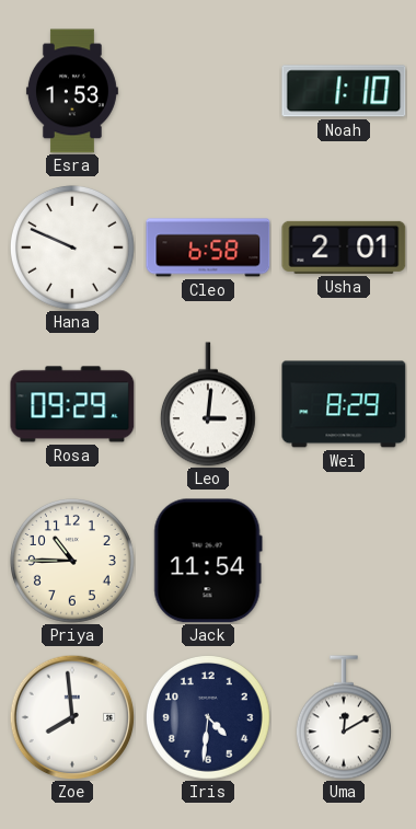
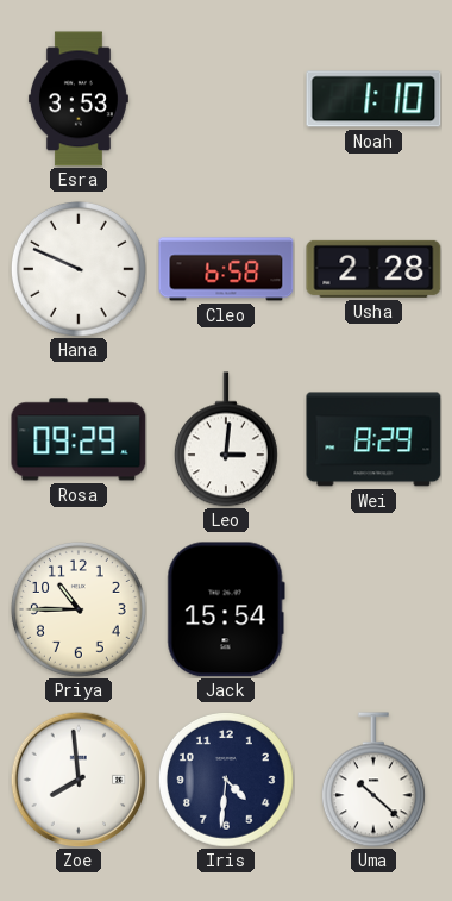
Esra: 1:53 -> 3:53 (79, 99)
Usha: 2:01 -> 2:28 (373, 269)
Jack: 11:54 -> 15:54 (226, 609)
Uma: 12:10 -> 10:22 (373, 780)
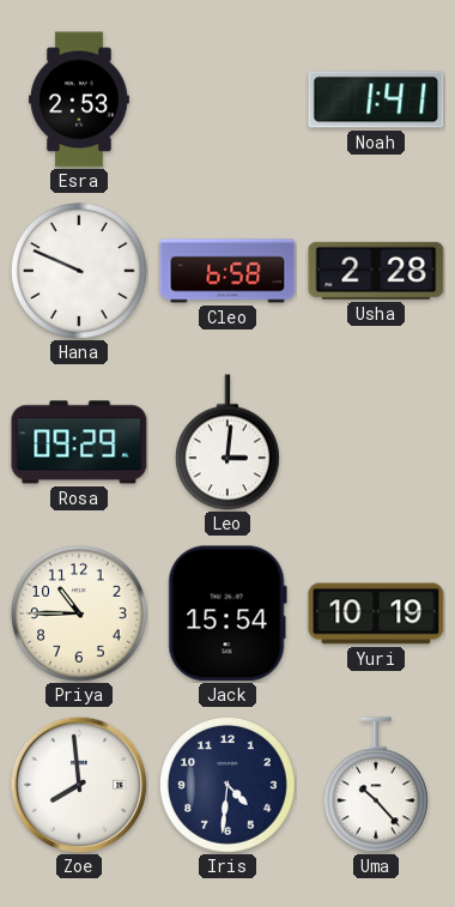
Esra: 3:53 -> 2:53 (79, 99)
Noah: 1:10 -> 1:41 (376, 99)
Wei: 8:29 -> none (373, 439)
Yuri: none -> 10:19 (376, 613)
Uma: 10:22 -> 10:23 (376, 785)
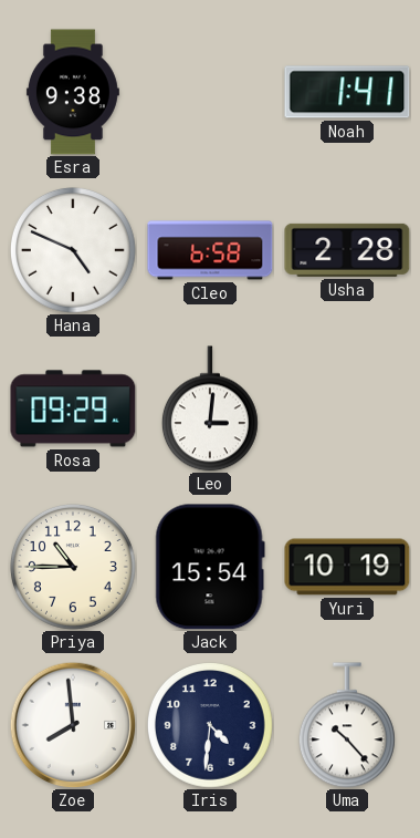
Esra: 2:53 -> 9:38 (73, 92)
Hana: 9:49 -> 4:49 (73, 250)
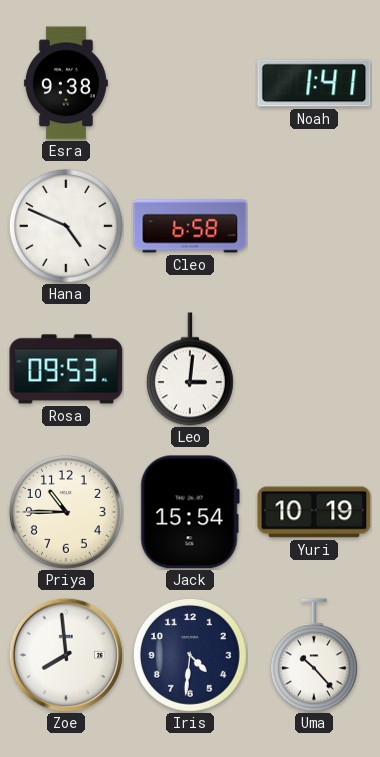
Usha: 2:28 -> none (347, 250)
Rosa: 09:29 -> 09:53 (66, 369)
